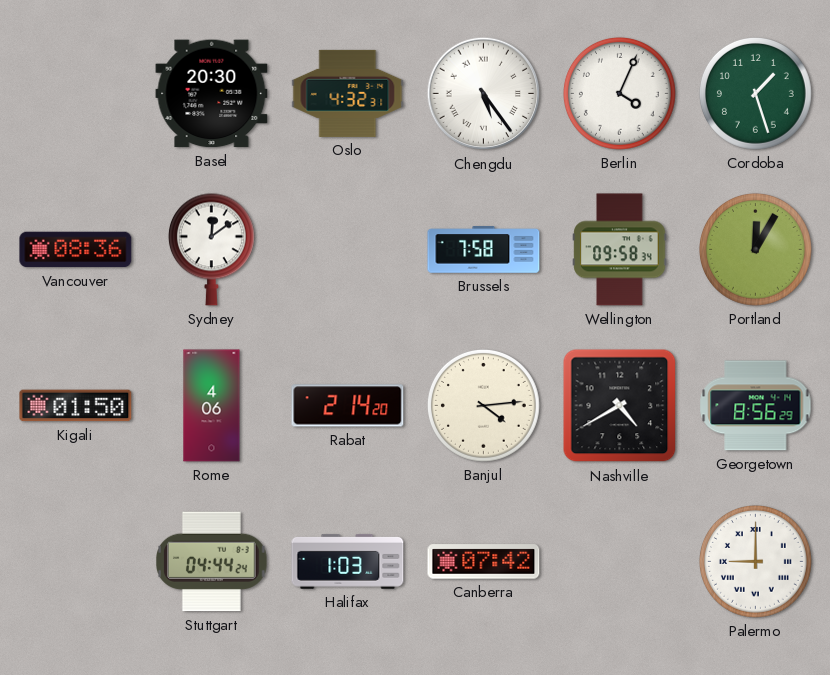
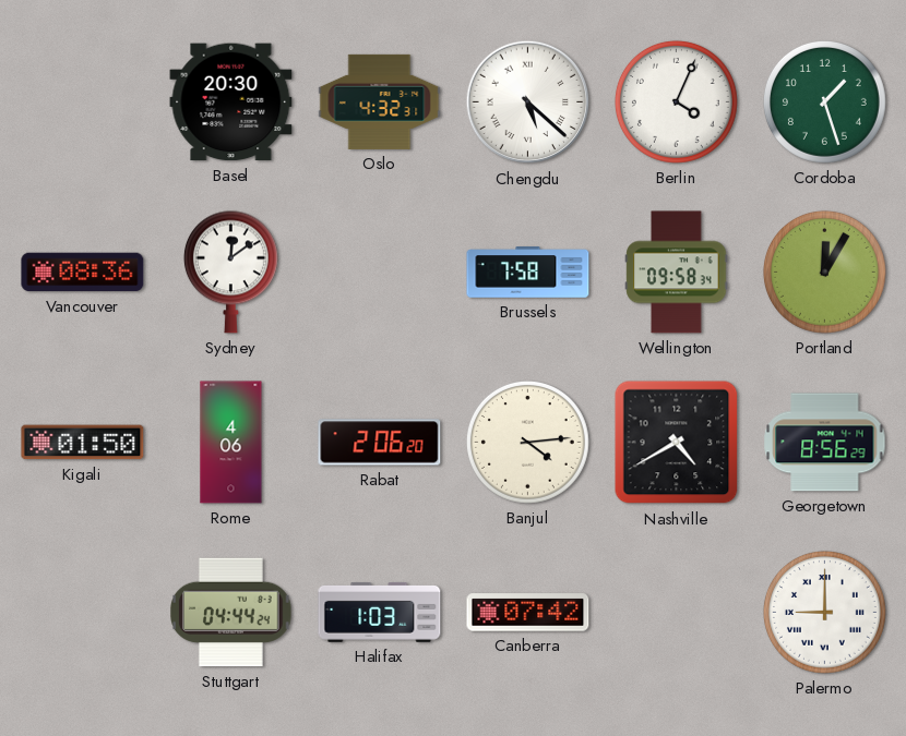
Chengdu: 5:24 -> 5:22 (528, 102)
Rabat: 2:14 -> 2:06 (380, 443)
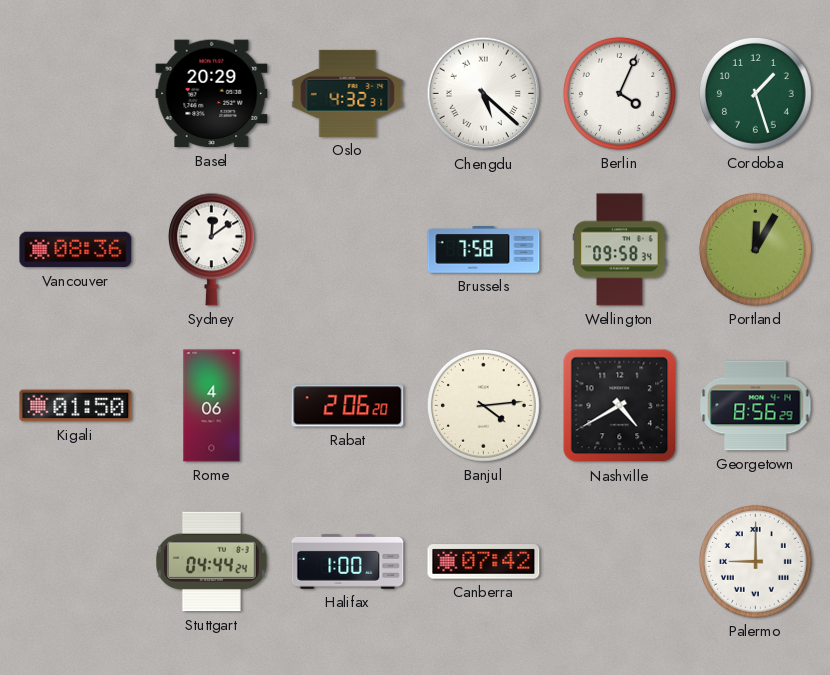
Basel: 20:30 -> 20:29 (212, 94)
Halifax: 1:03 -> 1:00 (348, 561)
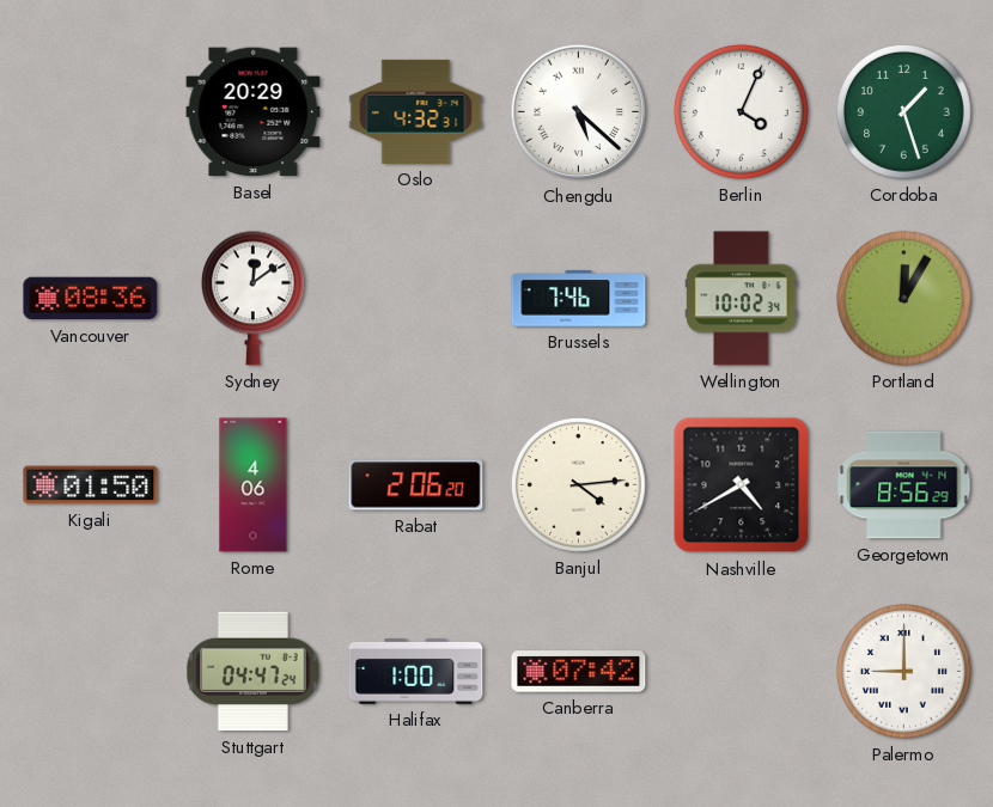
Brussels: 7:58 -> 7:46 (579, 299)
Wellington: 09:58 -> 10:02 (742, 299)
Stuttgart: 04:44 -> 04:47 (254, 672)
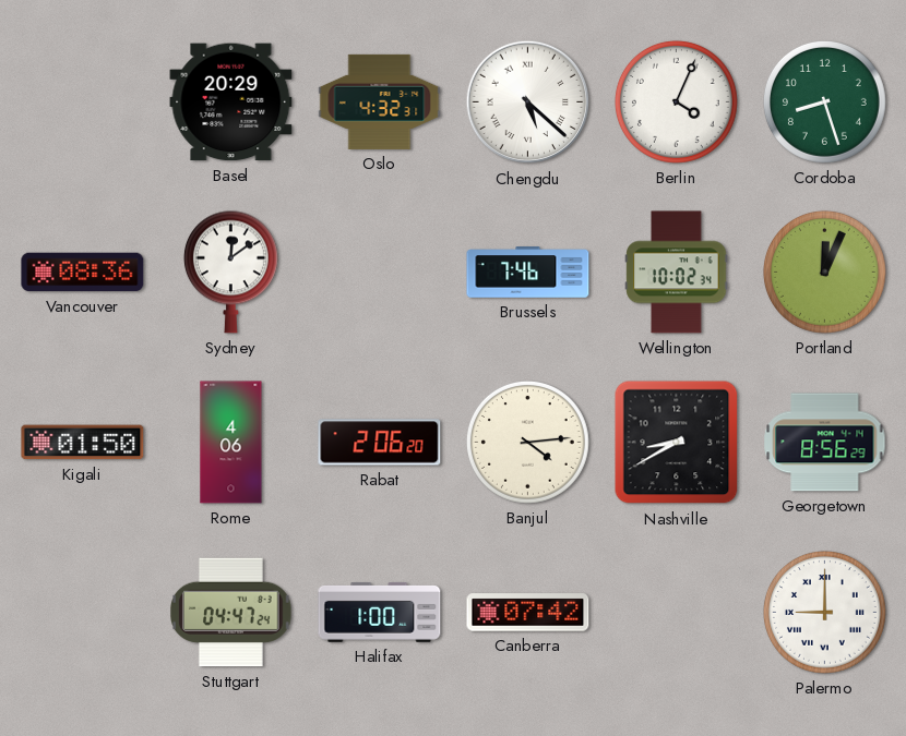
Cordoba: 1:27 -> 8:27 (824, 101)
Portland: 12:05 -> 12:04 (824, 272)
Nashville: 4:40 -> 8:40 (677, 443)
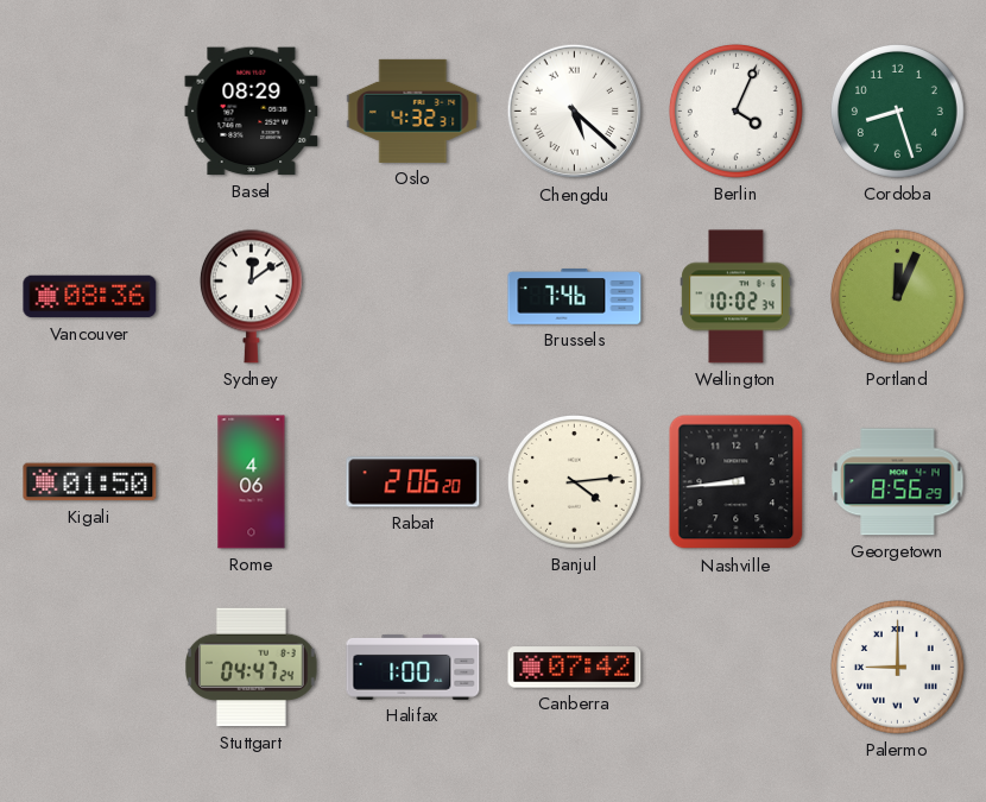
Basel: 20:29 -> 08:29 (252, 112)
Nashville: 8:40 -> 8:44 (737, 482)
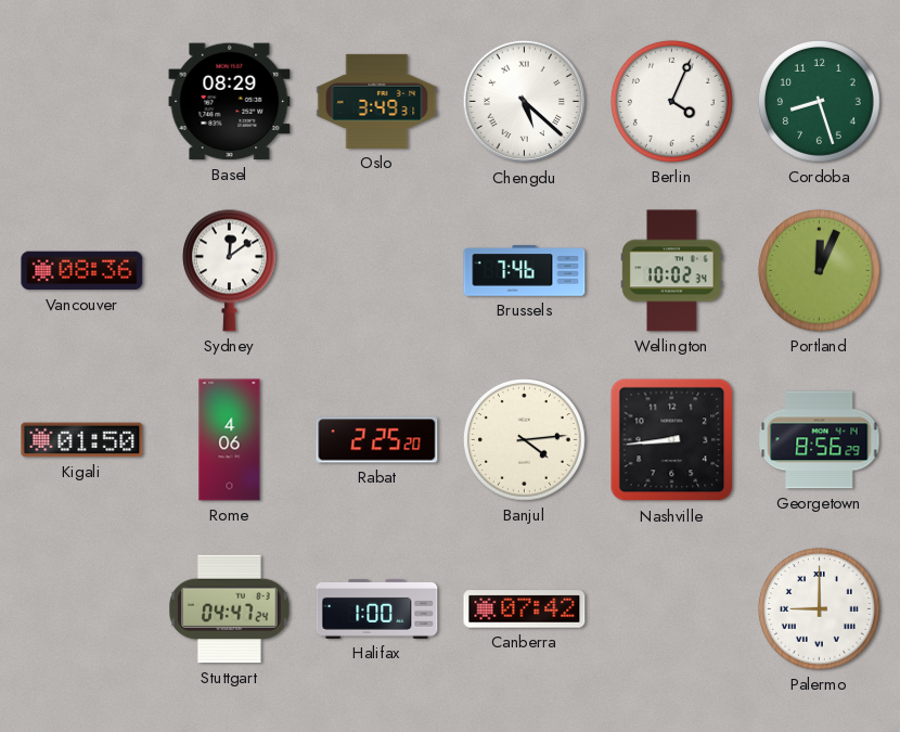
Oslo: 4:32 -> 3:49 (377, 101)
Rabat: 2:06 -> 2:25 (377, 440)
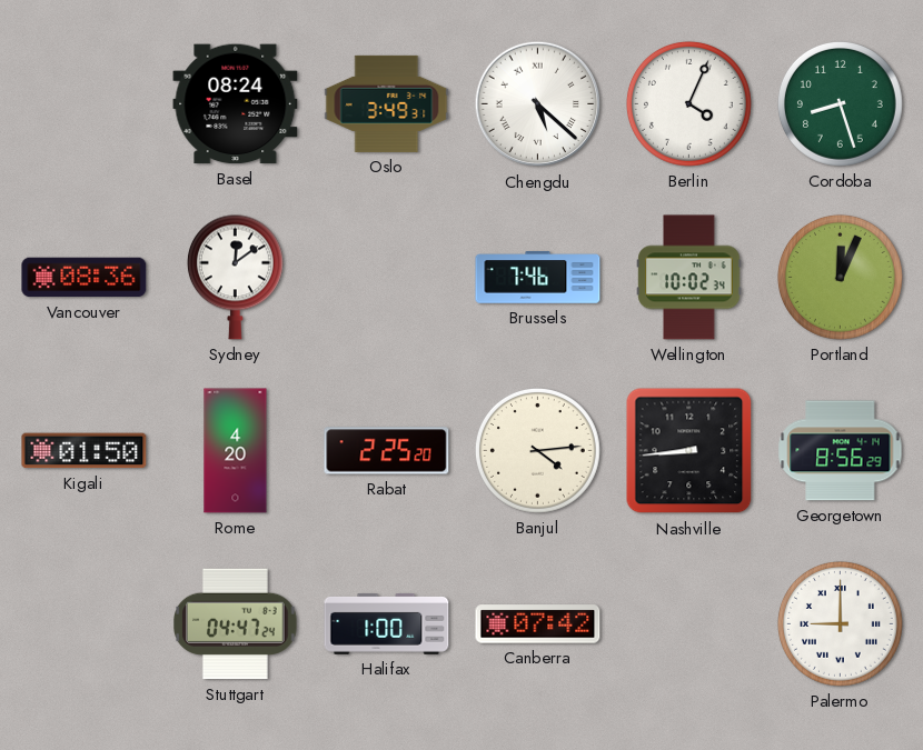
Basel: 08:29 -> 08:24 (236, 104)
Rome: 4:06 -> 4:20 (236, 451)
